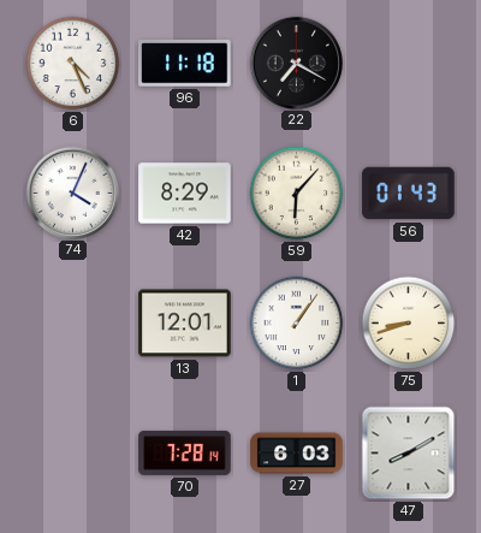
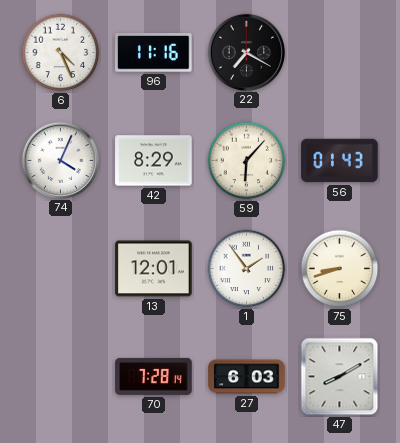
96: 11:18 -> 11:16 (154, 53)
1: 1:06 -> 1:54 (247, 269)
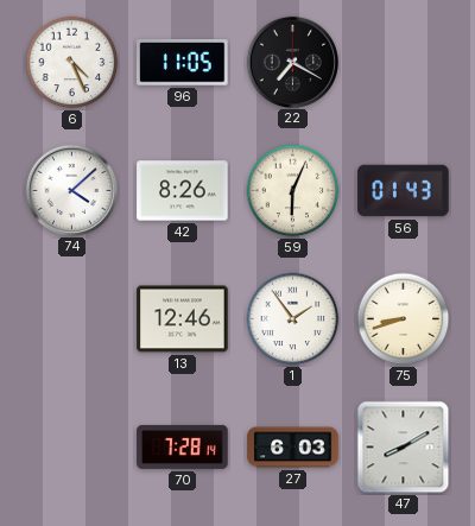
96: 11:16 -> 11:05 (183, 63)
74: 4:04 -> 4:08 (71, 190)
42: 8:29 -> 8:26 (183, 191)
59: 6:07 -> 6:04 (293, 191)
13: 12:01 -> 12:46 (183, 319)
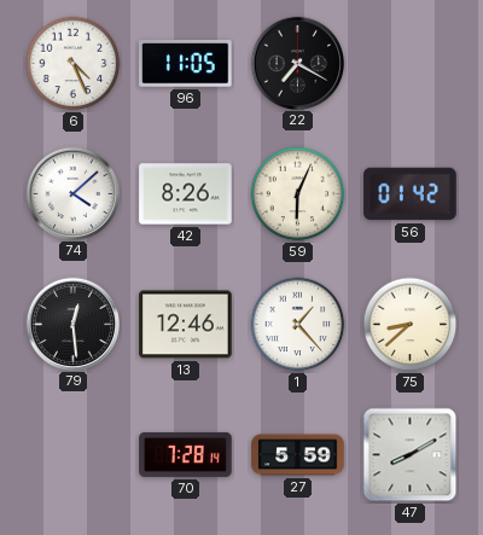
56: 01:43 -> 01:42 (411, 194)
79: none -> 12:29 (72, 324)
1: 1:54 -> 1:23 (298, 325)
75: 8:42 -> 8:38 (411, 325)
27: 6:03 -> 5:59 (298, 455)
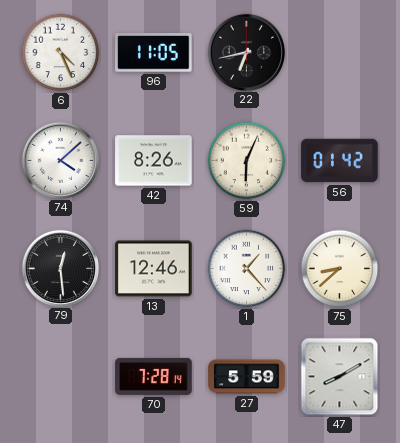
22: 7:20 -> 6:43 (246, 52)
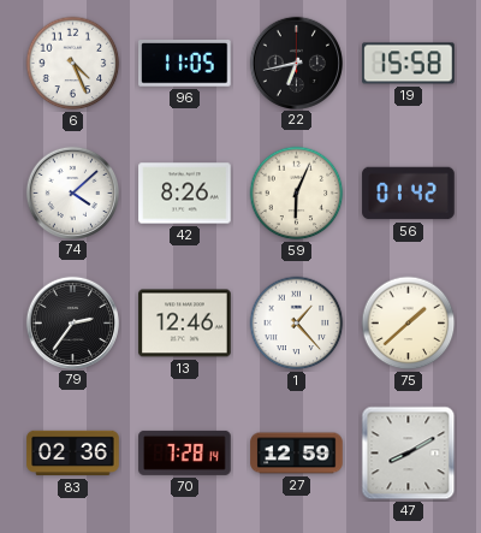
19: none -> 15:58 (409, 64)
79: 12:29 -> 2:36 (72, 322)
75: 8:38 -> 1:38 (409, 324)
83: none -> 02:36 (73, 454)
27: 5:59 -> 12:59 (297, 454)
